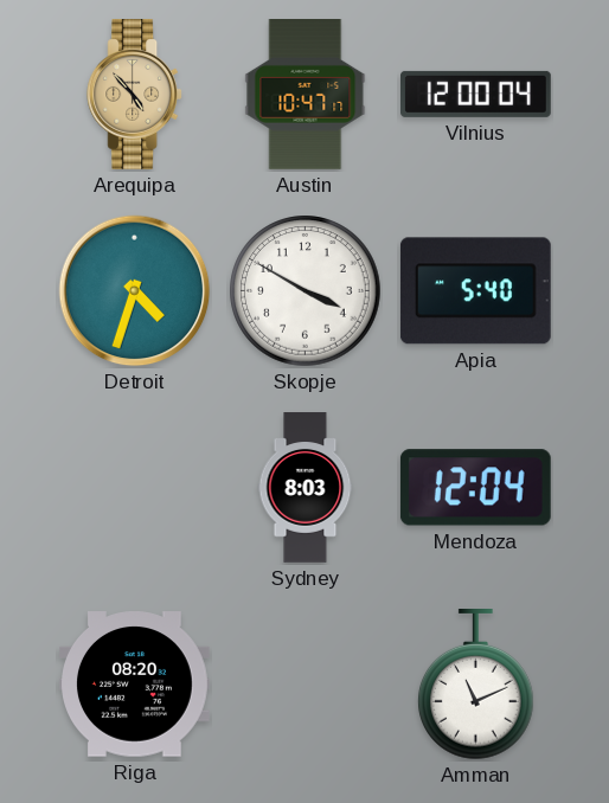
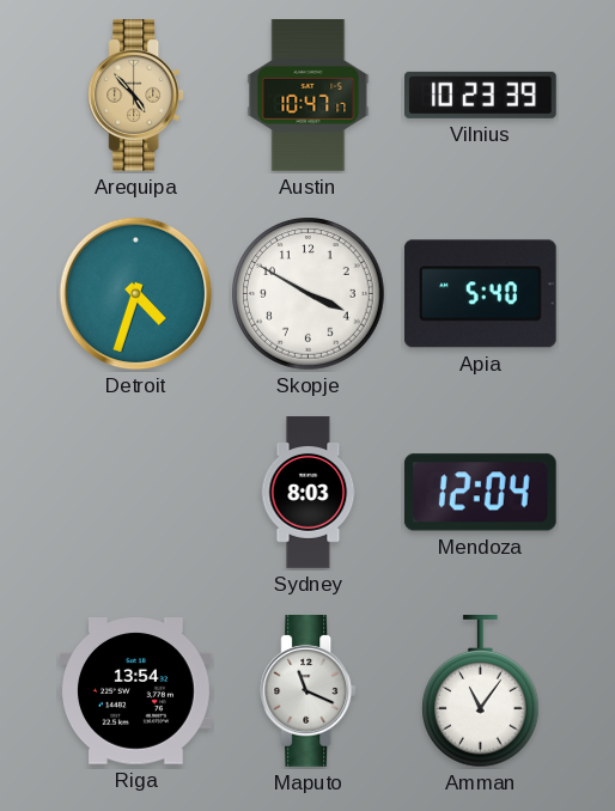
Vilnius: 12:00 -> 10:23 (481, 94)
Riga: 08:20 -> 13:54 (136, 691)
Maputo: none -> 11:19 (309, 691)
Amman: 11:11 -> 11:06 (481, 693)
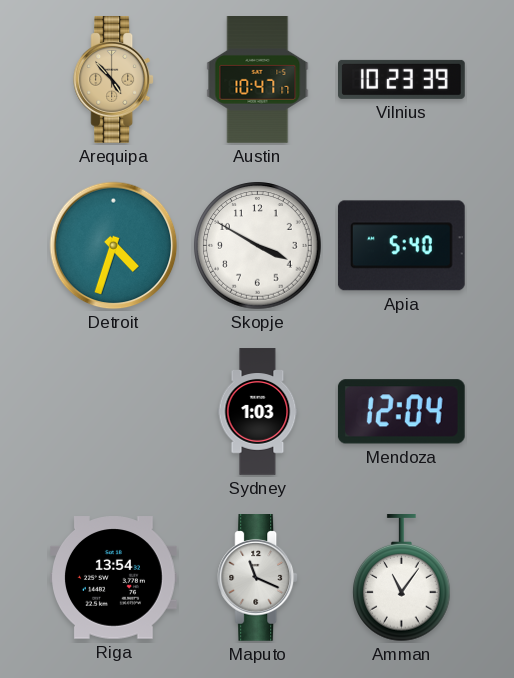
Sydney: 8:03 -> 1:03 (258, 412)
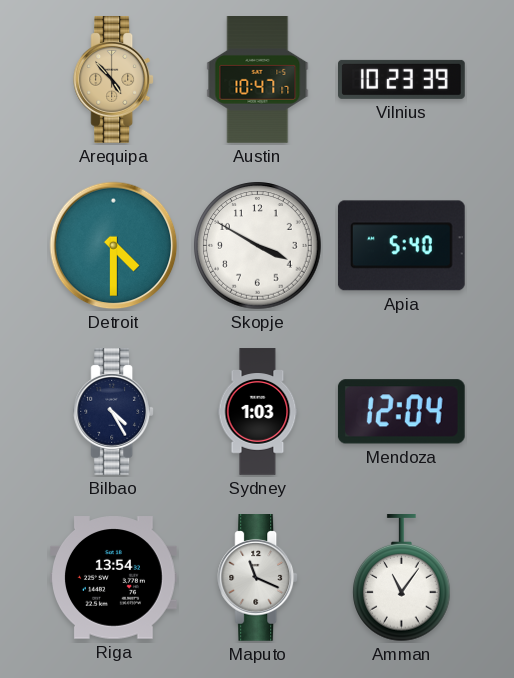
Detroit: 4:33 -> 4:30 (114, 246)
Bilbao: none -> 4:25 (114, 412)
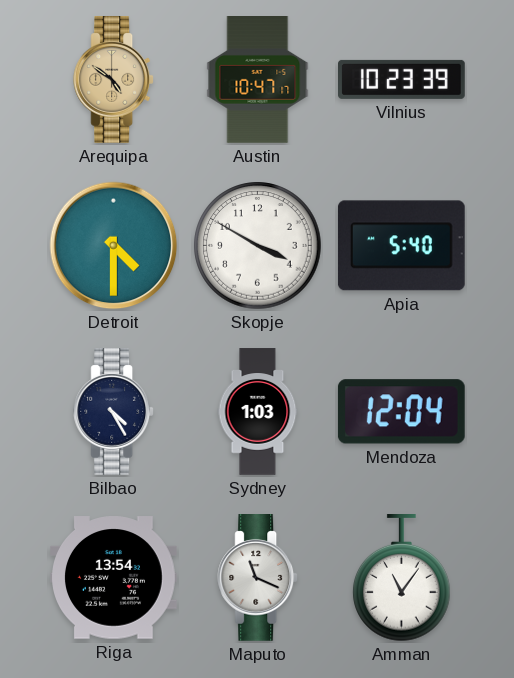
Arequipa: 4:53 -> 4:51 (114, 80)
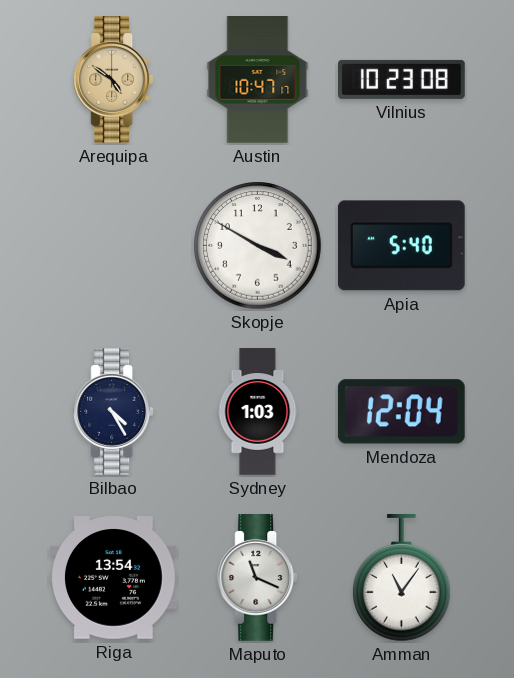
Vilnius: 10:23:39 -> 10:23:08 (402, 79)
Detroit: 4:30 -> none (114, 246)
